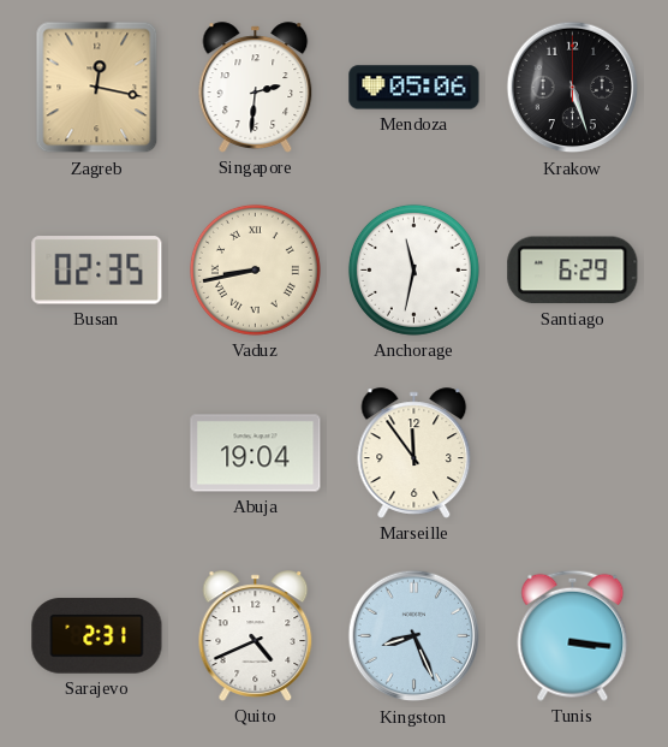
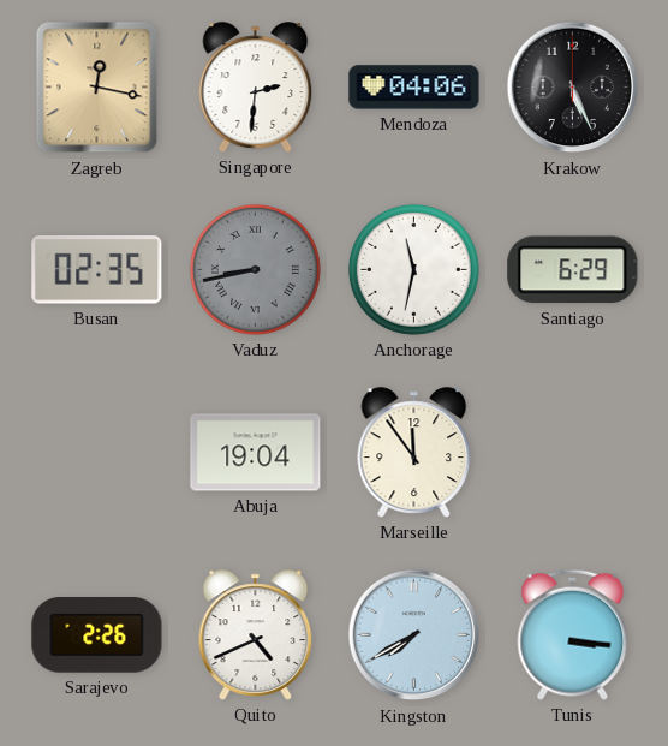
Mendoza: 05:06 -> 04:06 (414, 88)
Krakow: 5:27 -> 5:26 (573, 88)
Vaduz dial: cream -> grey (255, 269)
Sarajevo: 2:31 -> 2:26 (97, 635)
Kingston: 8:26 -> 7:40 (414, 635)
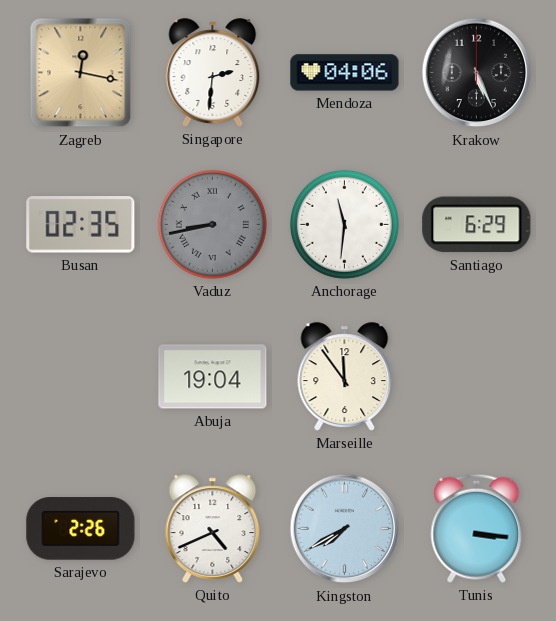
Anchorage: 11:32 -> 11:31 (344, 224)
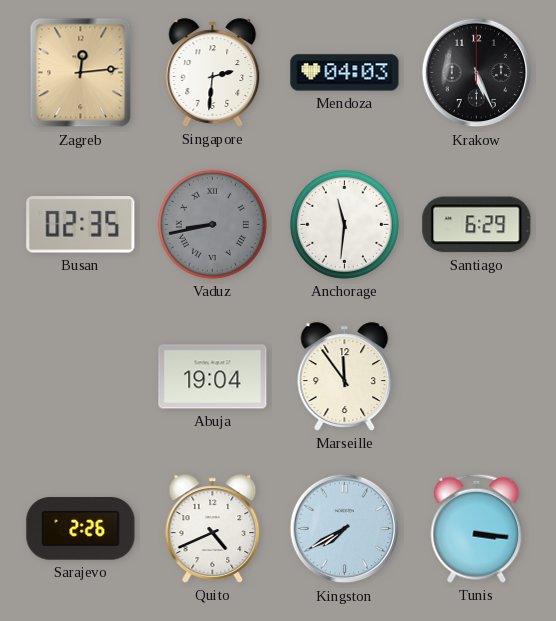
Zagreb: 12:17 -> 12:14 (81, 73)
Mendoza: 04:06 -> 04:03 (345, 73)
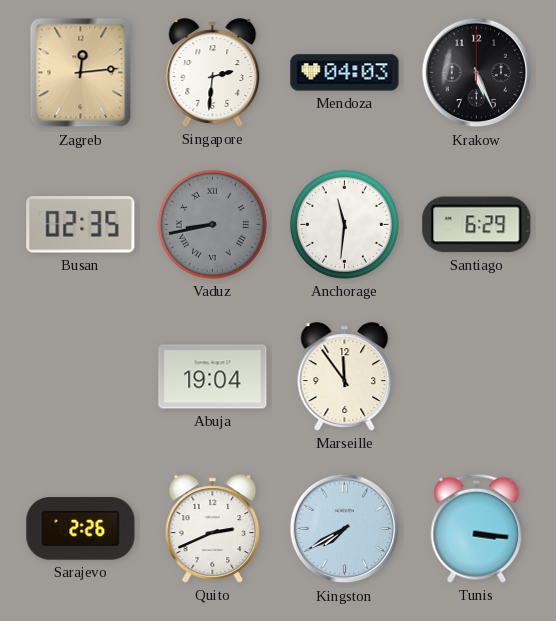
Quito: 4:41 -> 2:41 (213, 529)
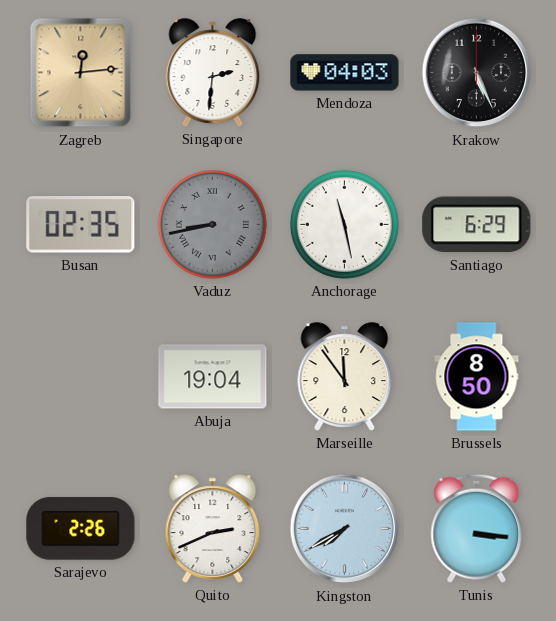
Anchorage: 11:31 -> 11:28 (344, 224)
Brussels: none -> 8:50 (477, 377)
